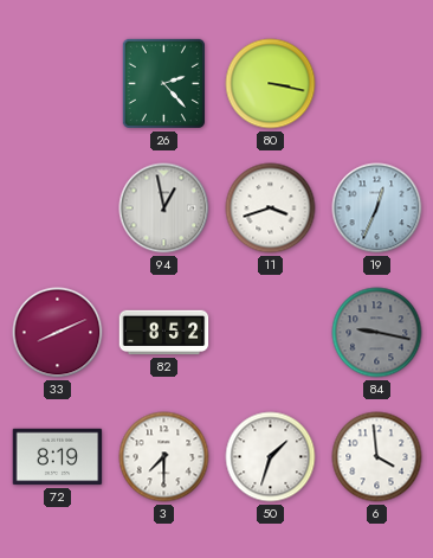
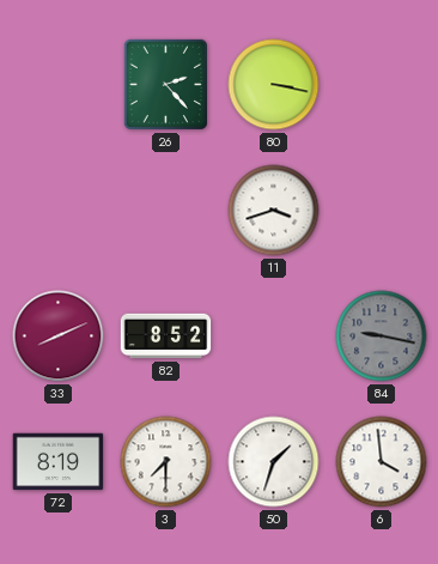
94: 12:58 -> none (164, 209)
19: 12:34 -> none (377, 209)
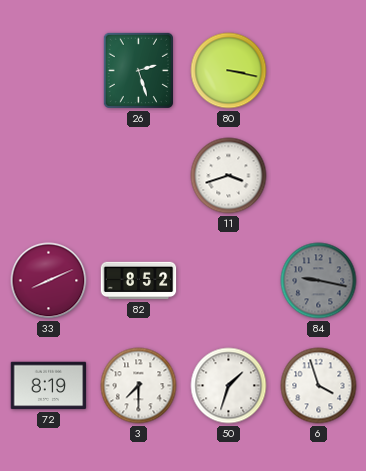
26: 2:23 -> 2:27 (138, 70)
6: 3:59 -> 3:57 (319, 386)
